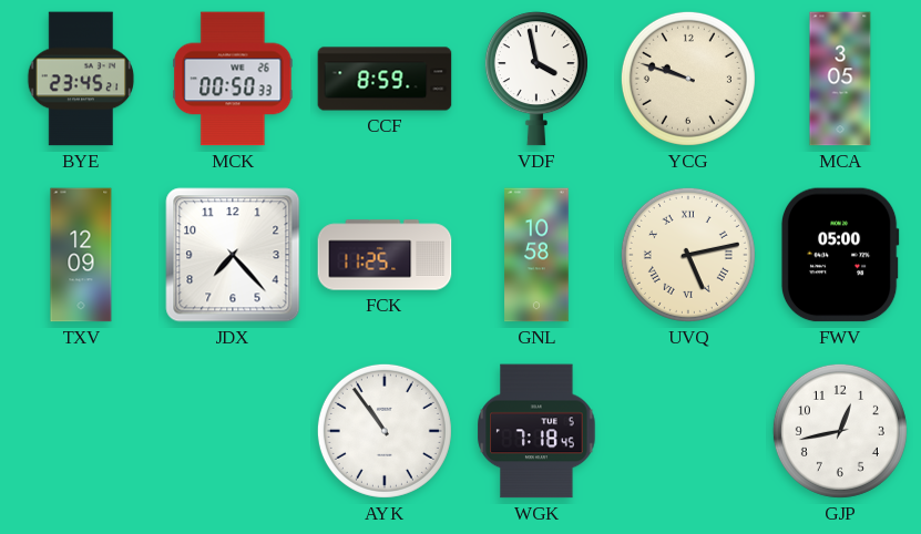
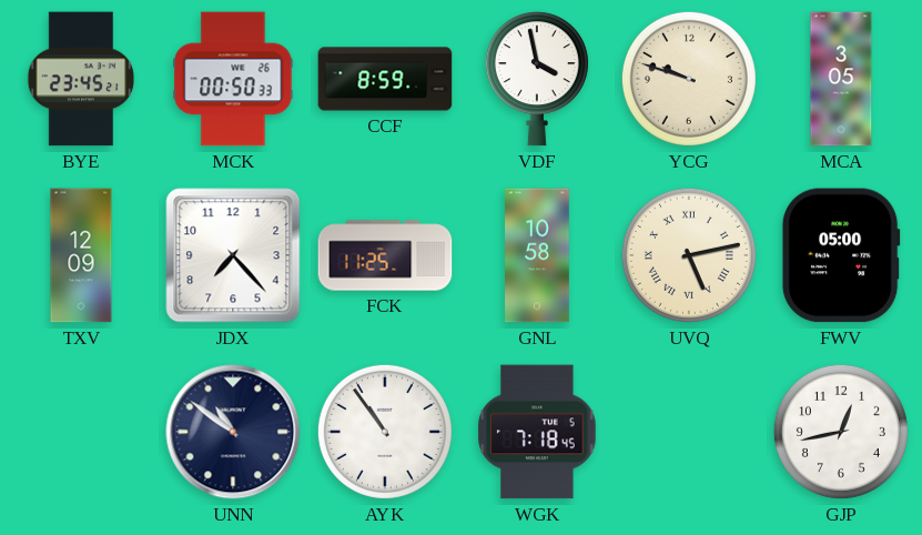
UNN: none -> 10:51 (233, 432)
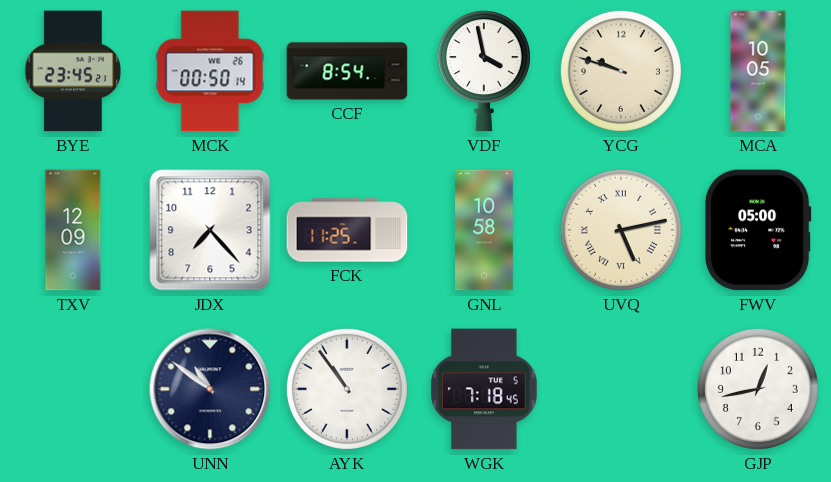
MCK: 00:50:33 -> 00:50:14 (210, 71)
CCF: 8:59 -> 8:54 (347, 71)
MCA: 3:05 -> 10:05 (758, 71)
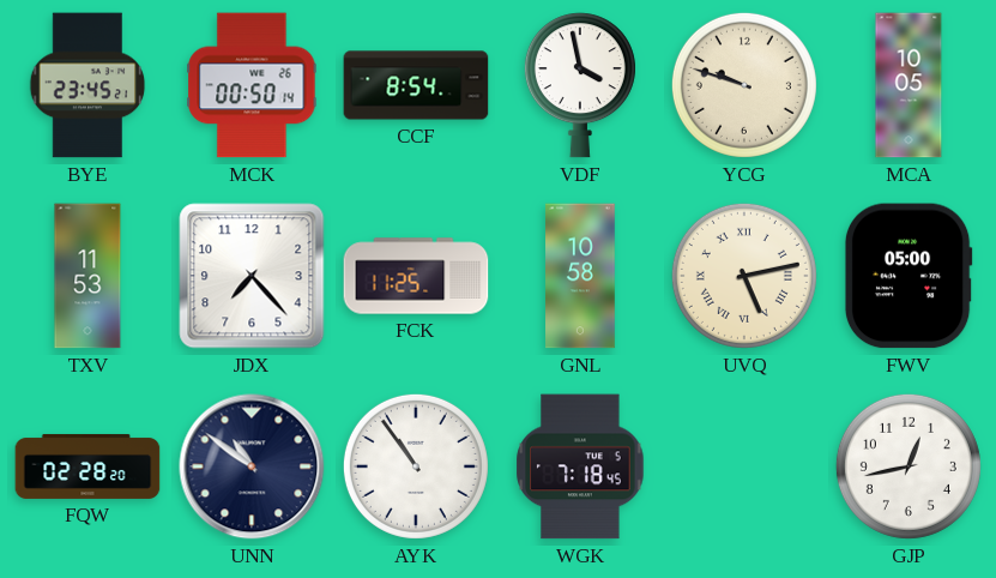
TXV: 12:09 -> 11:53 (87, 276)
FQW: none -> 02:28 (87, 466)
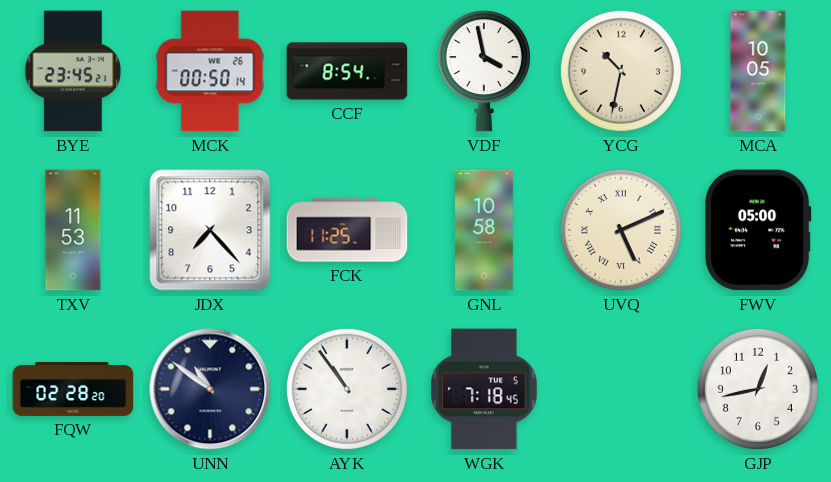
YCG: 9:48 -> 10:32 (621, 71)
UVQ: 5:13 -> 5:11 (621, 230)
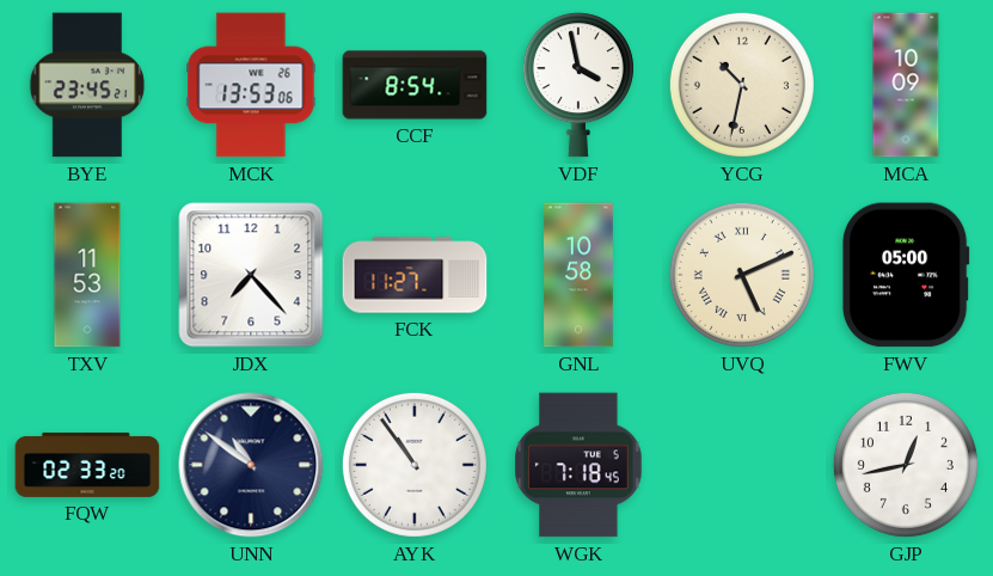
MCK: 00:50 -> 13:53 (251, 85)
MCA: 10:05 -> 10:09 (906, 85)
FCK: 11:25 -> 11:27 (415, 275)
FQW: 02:28 -> 02:33 (87, 465)
